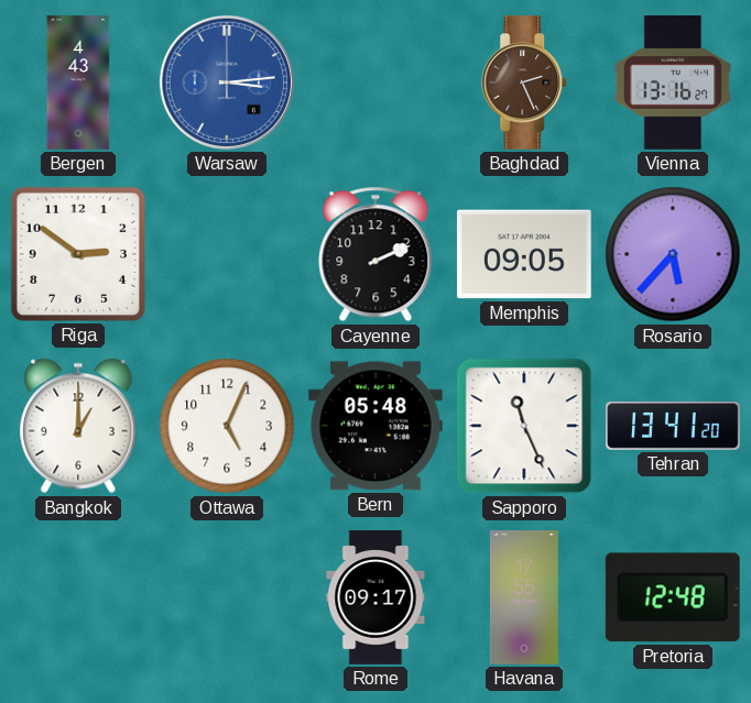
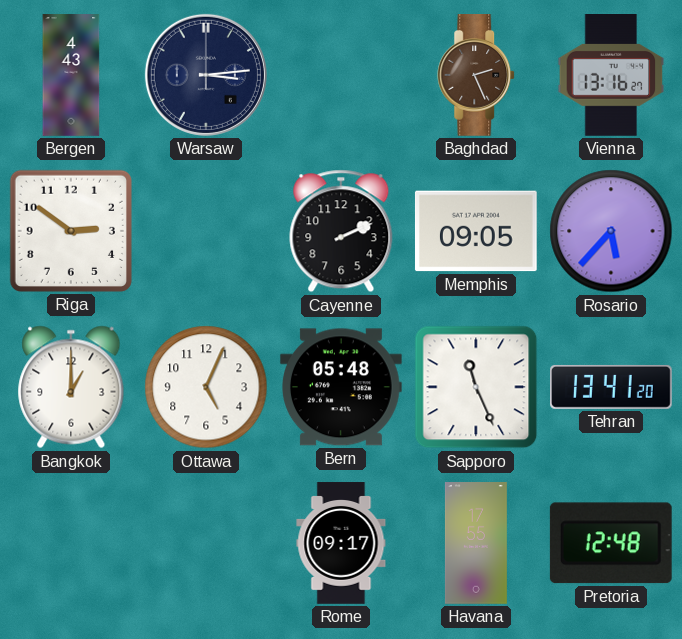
Warsaw dial: blue -> navy (206, 75)
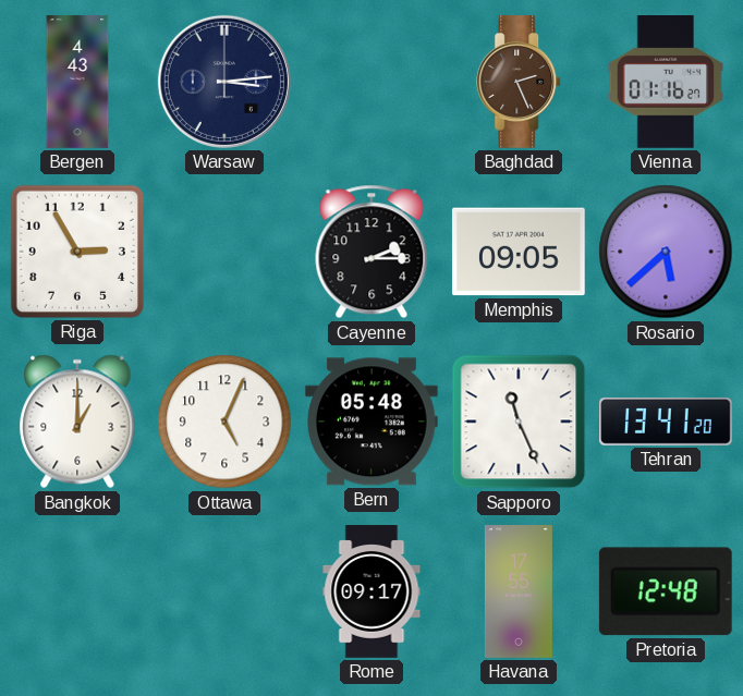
Vienna: 13:16 -> 01:16 (666, 83)
Riga: 2:51 -> 2:55 (77, 252)
Cayenne: 2:11 -> 2:15 (371, 252)
Rosario: 5:37 -> 5:38 (666, 252)
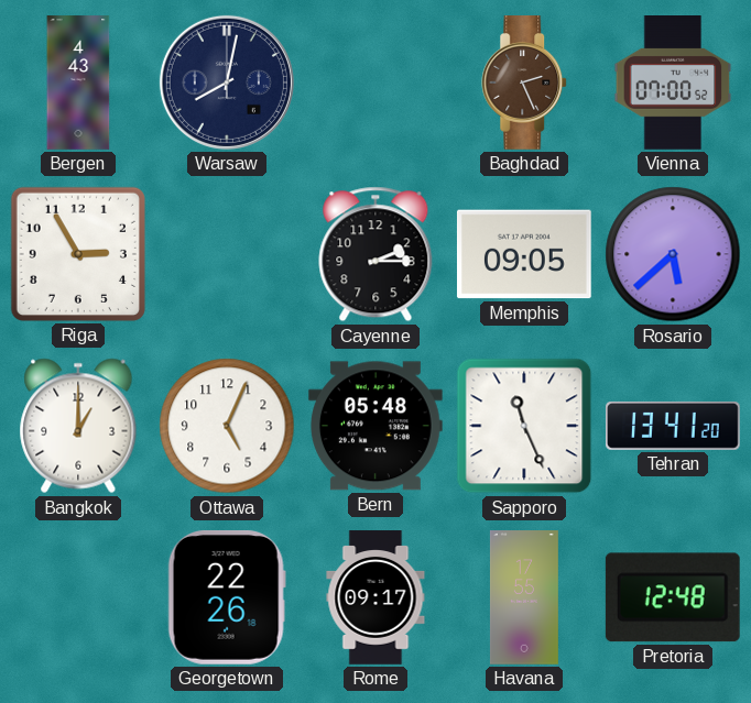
Warsaw: 3:14 -> 8:02 (227, 83)
Vienna: 01:16 -> 07:00 (673, 84)
Georgetown: none -> 22:26 (227, 597)
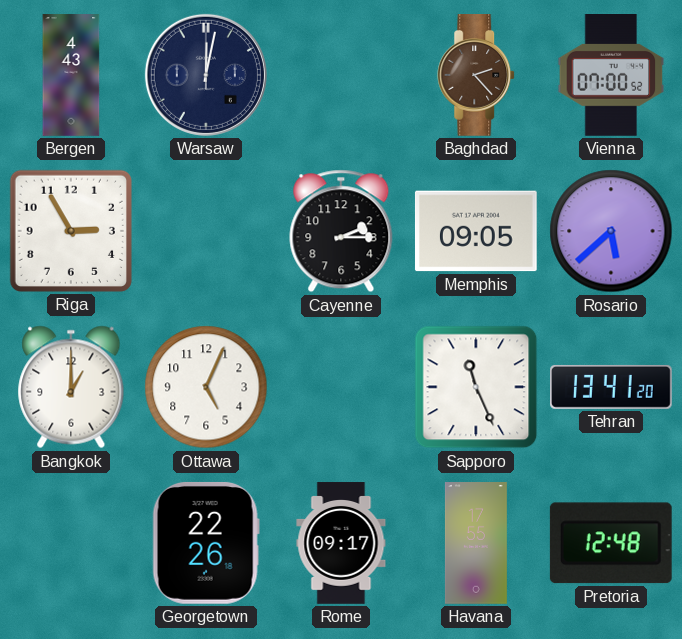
Warsaw: 8:02 -> 12:02 (206, 75)
Baghdad: 2:26 -> 2:23 (477, 76)
Bern: 05:48 -> none (375, 426)
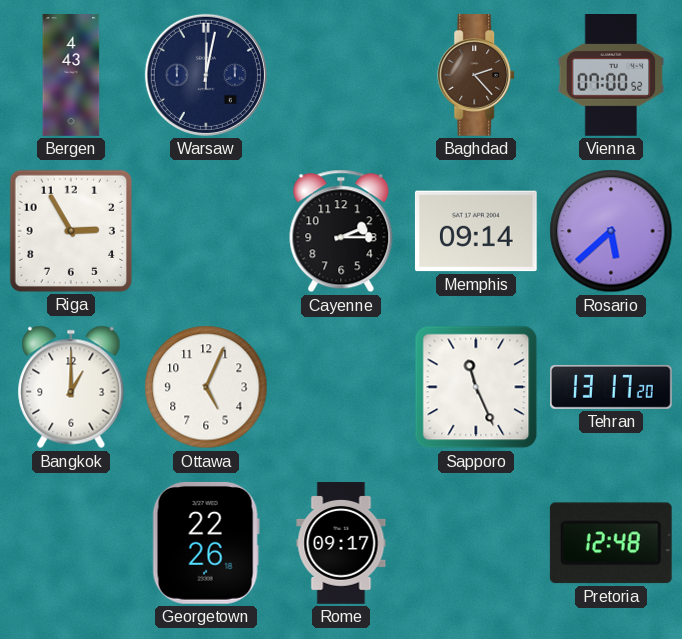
Memphis: 09:05 -> 09:14 (476, 231)
Tehran: 13:41 -> 13:17 (612, 387)
Havana: 17:55 -> none (476, 543)
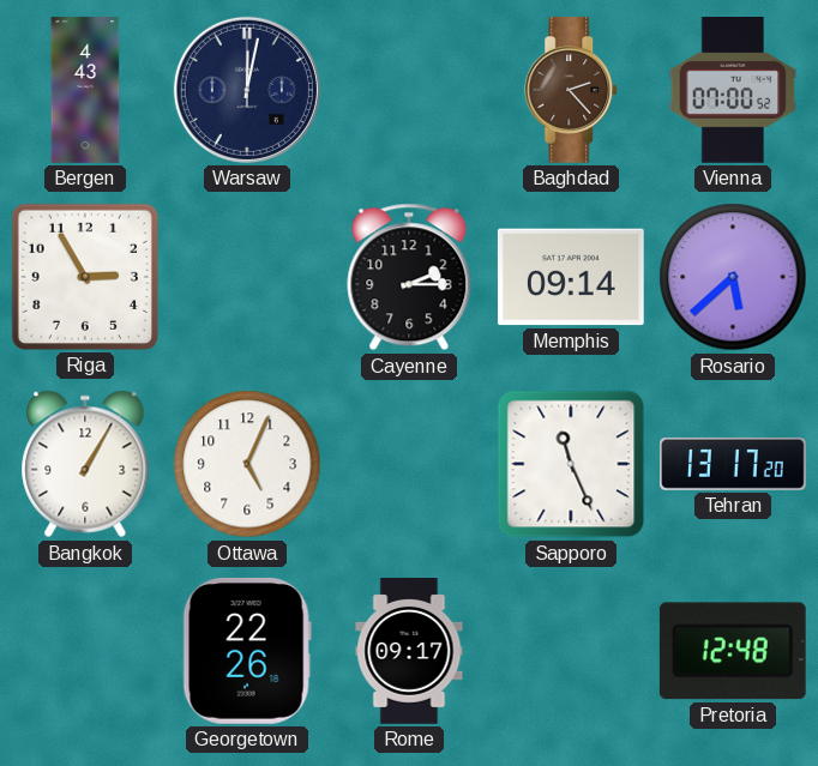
Bangkok: 1:00 -> 1:05 (85, 464)
